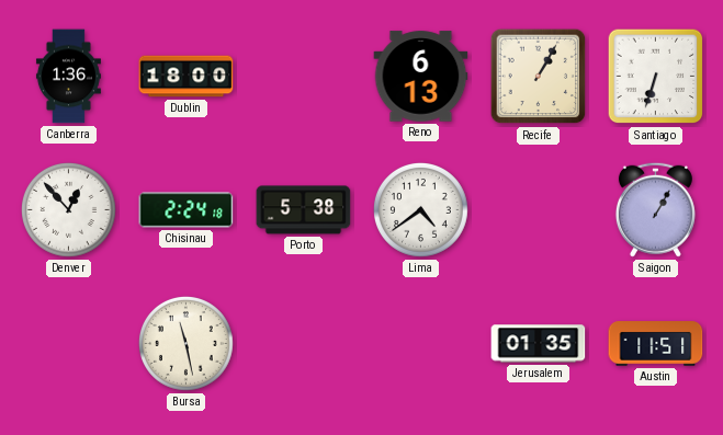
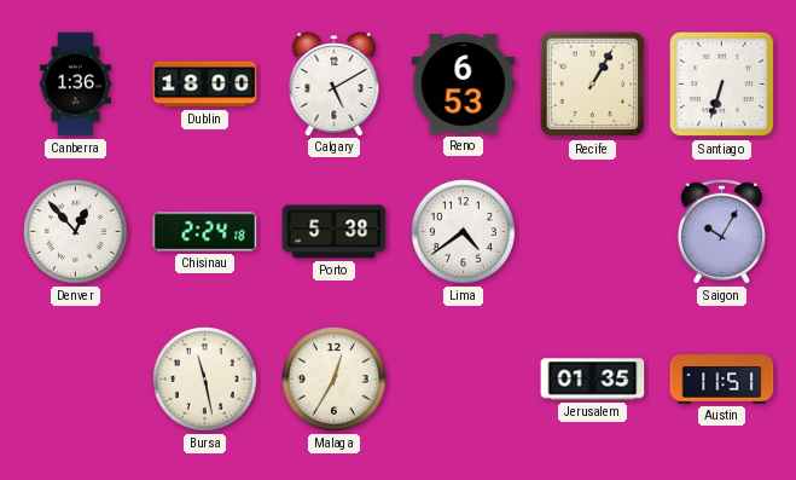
Calgary: none -> 5:10 (335, 85)
Reno: 6:13 -> 6:53 (464, 85)
Saigon: 1:05 -> 10:05 (721, 231)
Malaga: none -> 12:35 (333, 378)
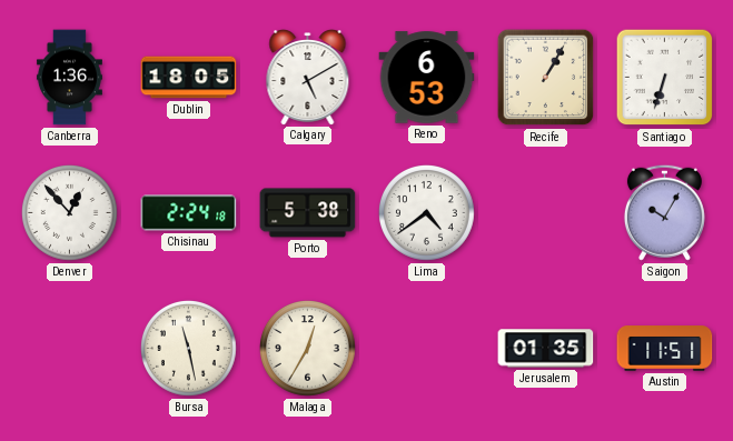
Dublin: 18:00 -> 18:05 (189, 78)
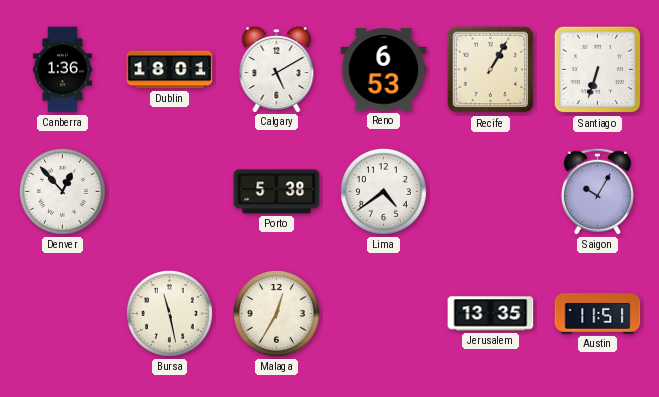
Dublin: 18:05 -> 18:01 (170, 70)
Chisinau: 2:24 -> none (189, 213)
Jerusalem: 01:35 -> 13:35 (491, 314)
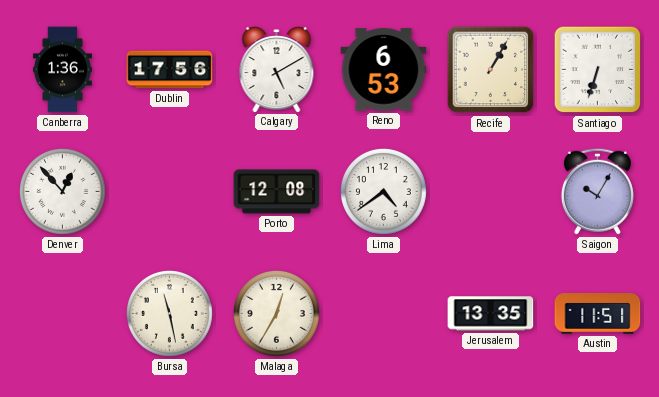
Dublin: 18:01 -> 17:56 (170, 70)
Porto: 5:38 -> 12:08 (277, 192)
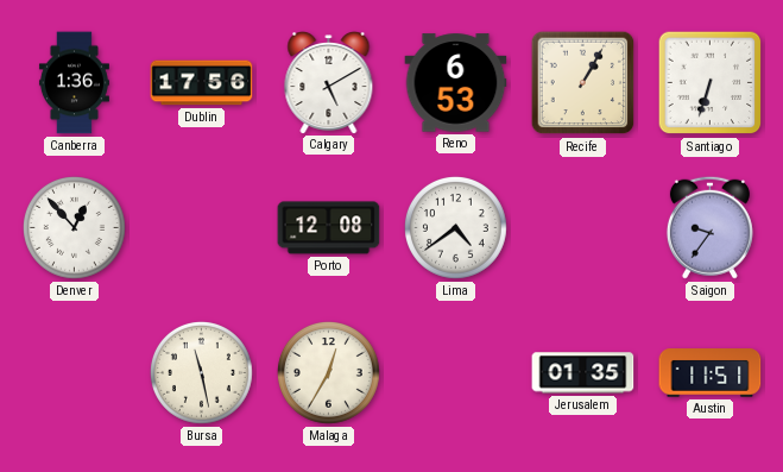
Saigon: 10:05 -> 9:36 (709, 227)
Jerusalem: 13:35 -> 01:35 (583, 373)
